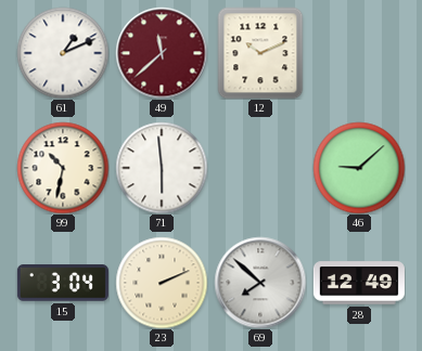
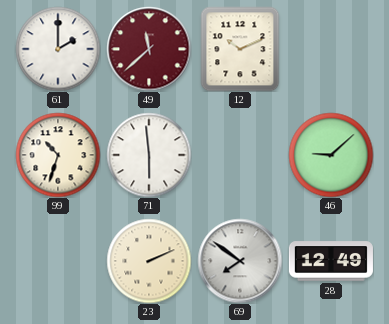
61: 1:11 -> 2:00 (58, 49)
99: 10:32 -> 10:33 (58, 155)
15: 3:04 -> none (63, 283)
69: 7:52 -> 7:51 (240, 261)
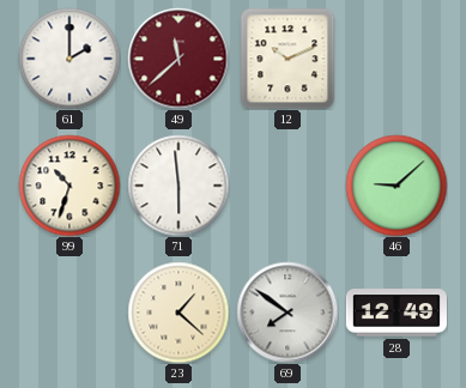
23: 2:11 -> 1:22 (178, 313)
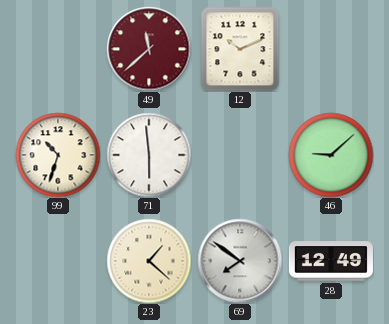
61: 2:00 -> none (69, 59)
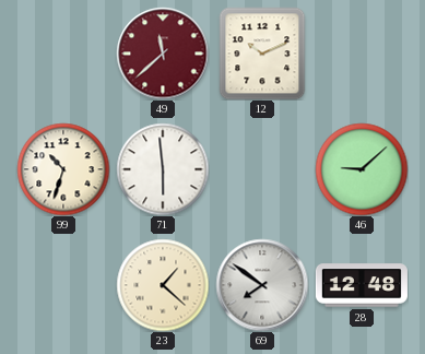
28: 12:49 -> 12:48 (362, 285)
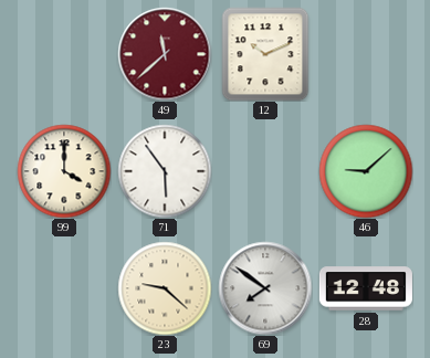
99: 10:33 -> 4:00 (64, 171)
71: 5:59 -> 5:54 (165, 171)
23: 1:22 -> 9:22 (165, 288)
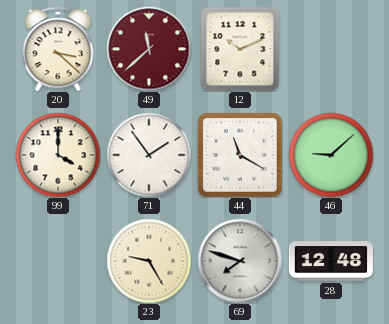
20: none -> 3:22 (58, 49)
71: 5:54 -> 1:54 (149, 155)
44: none -> 11:20 (240, 155)
23: 9:22 -> 9:25 (149, 261)
69: 7:51 -> 7:48 (240, 261)
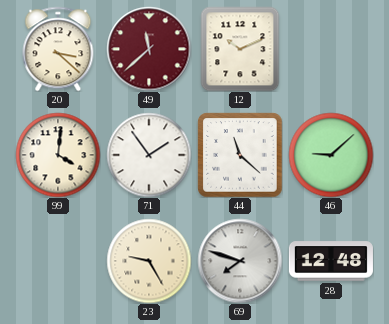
99: 4:00 -> 4:01 (58, 155)
44: 11:20 -> 11:22 (240, 155)
